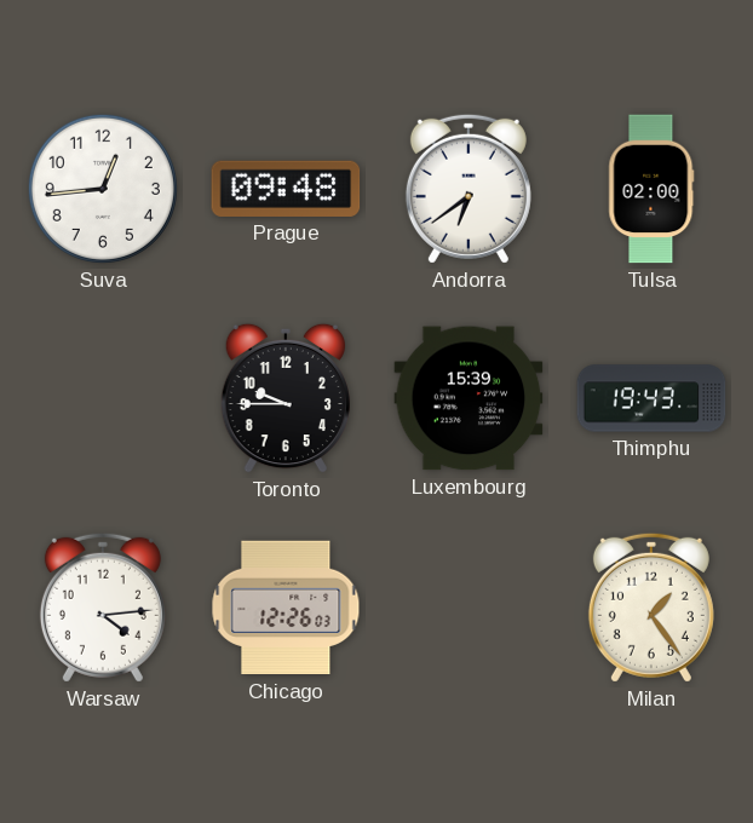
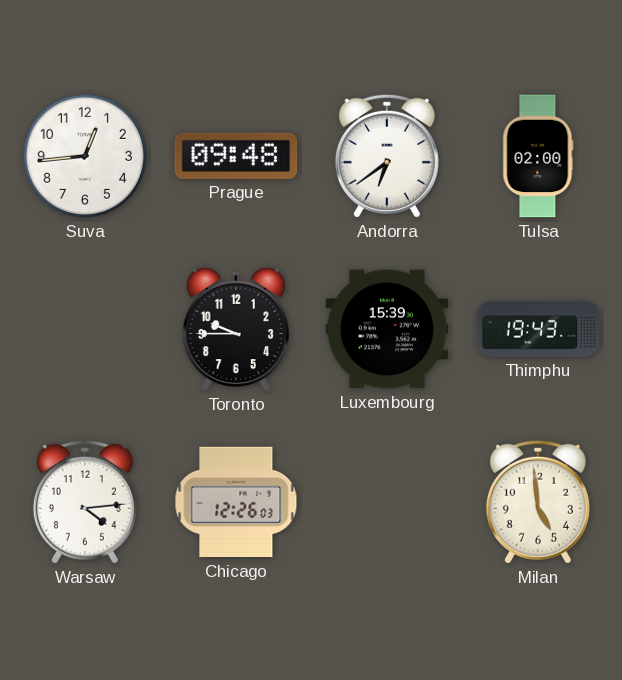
Milan: 1:24 -> 4:59 (538, 502)
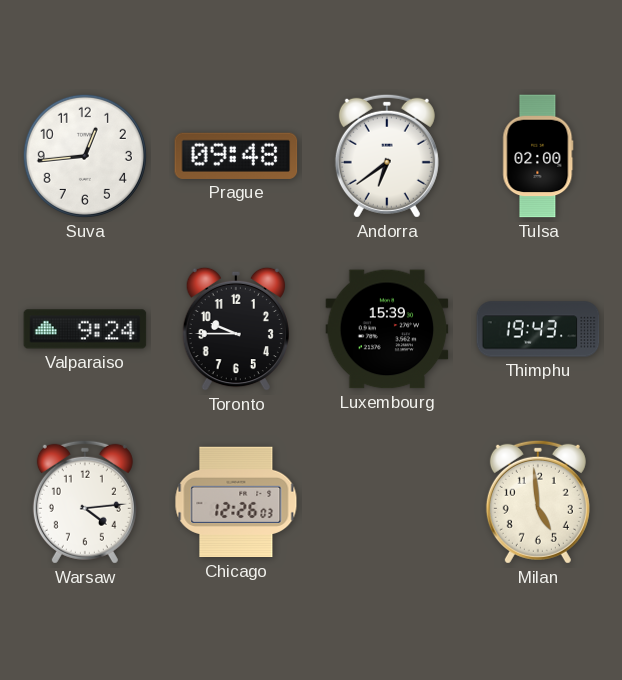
Valparaiso: none -> 9:24 (85, 329)
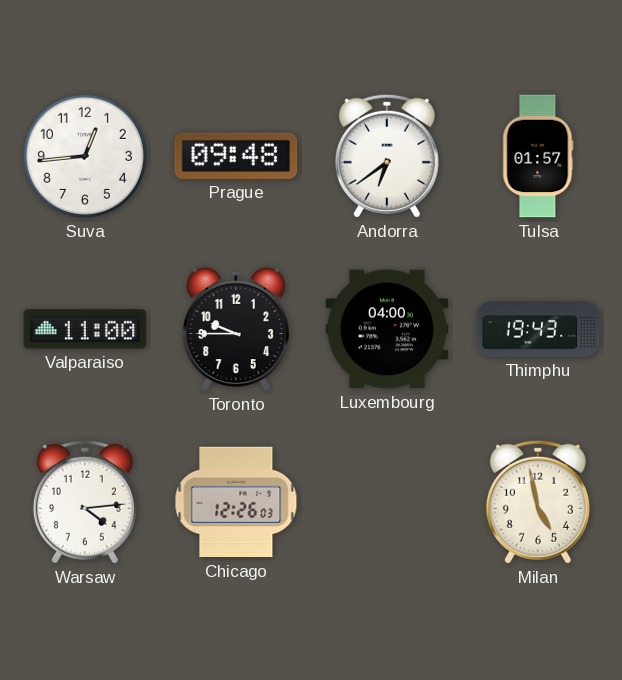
Tulsa: 02:00 -> 01:57 (538, 156)
Valparaiso: 9:24 -> 11:00 (85, 329)
Luxembourg: 15:39 -> 04:00 (387, 329)
Milan: 4:59 -> 4:58 (538, 502)
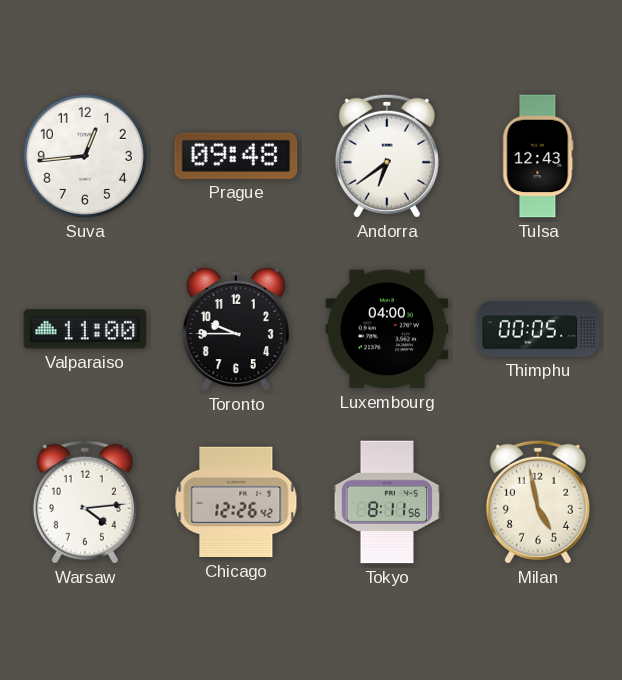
Tulsa: 01:57 -> 12:43 (538, 156)
Thimphu: 19:43 -> 00:05 (538, 329)
Chicago: 12:26:03 -> 12:26:42 (236, 502)
Tokyo: none -> 8:11 (386, 502)
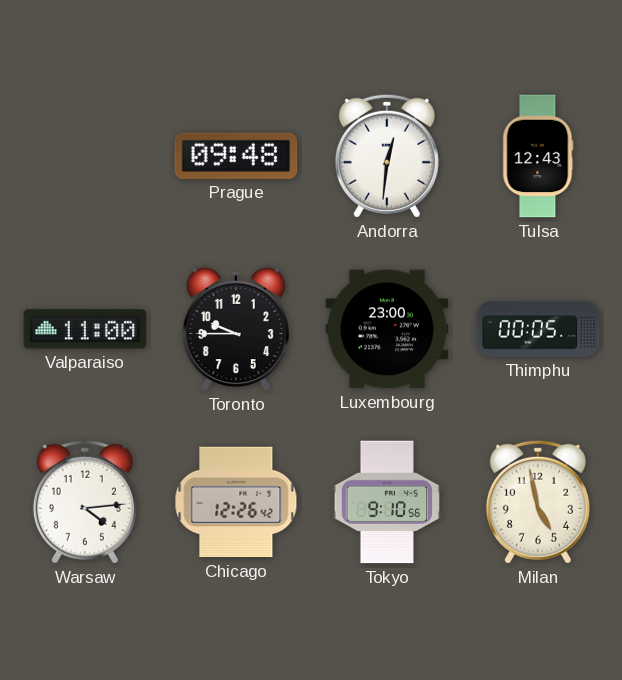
Suva: 12:44 -> none (85, 156)
Andorra: 6:39 -> 12:31 (387, 156)
Luxembourg: 04:00 -> 23:00 (387, 329)
Tokyo: 8:11 -> 9:10 (386, 502)
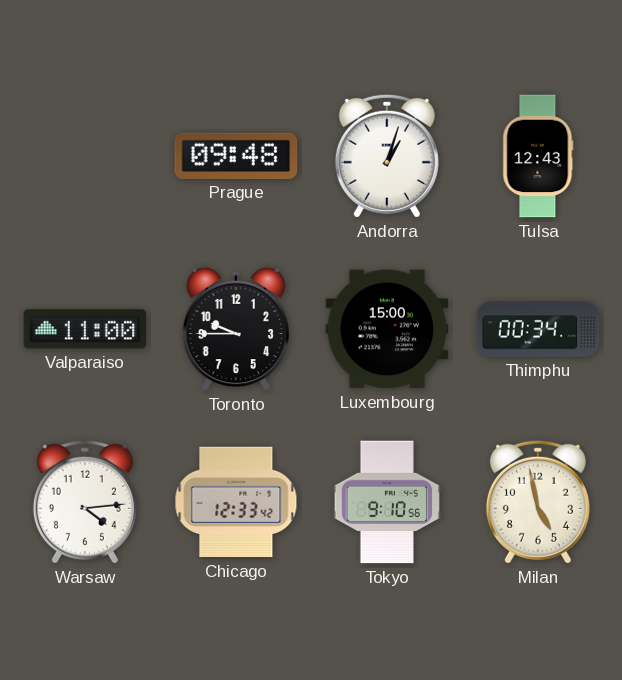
Andorra: 12:31 -> 1:03 (387, 156)
Luxembourg: 23:00 -> 15:00 (387, 329)
Thimphu: 00:05 -> 00:34 (538, 329)
Chicago: 12:26 -> 12:33 (236, 502)
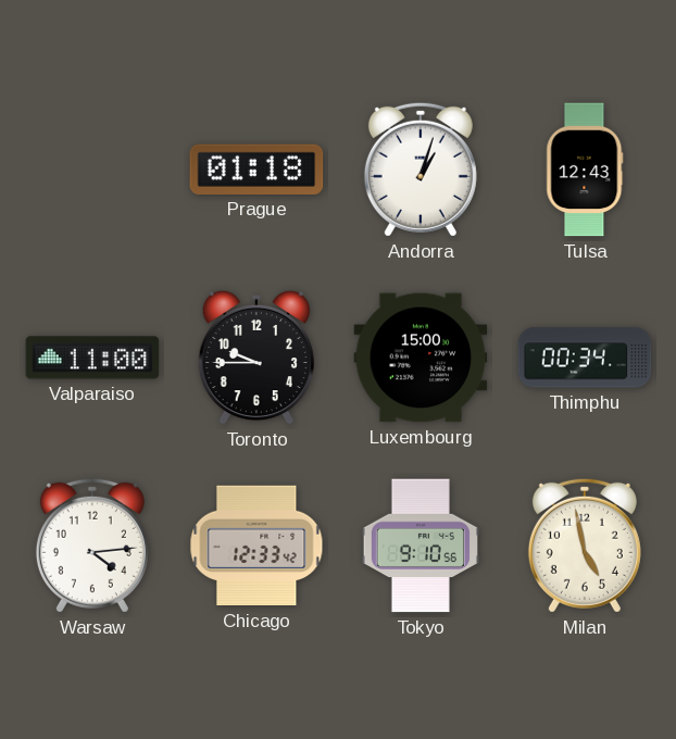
Prague: 09:48 -> 01:18 (256, 170)
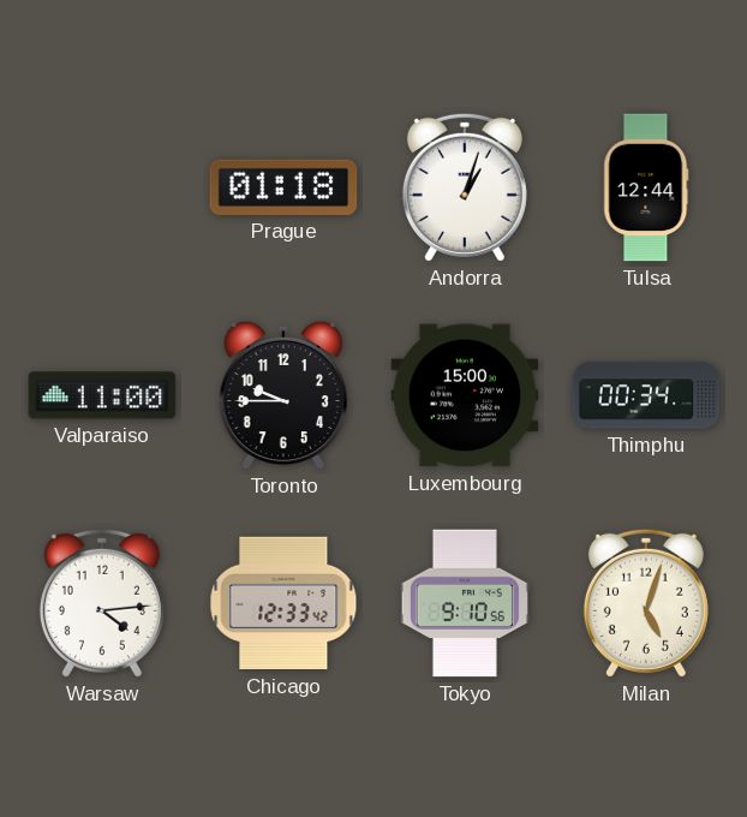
Tulsa: 12:43 -> 12:44 (646, 187)
Milan: 4:58 -> 5:03 (646, 603)
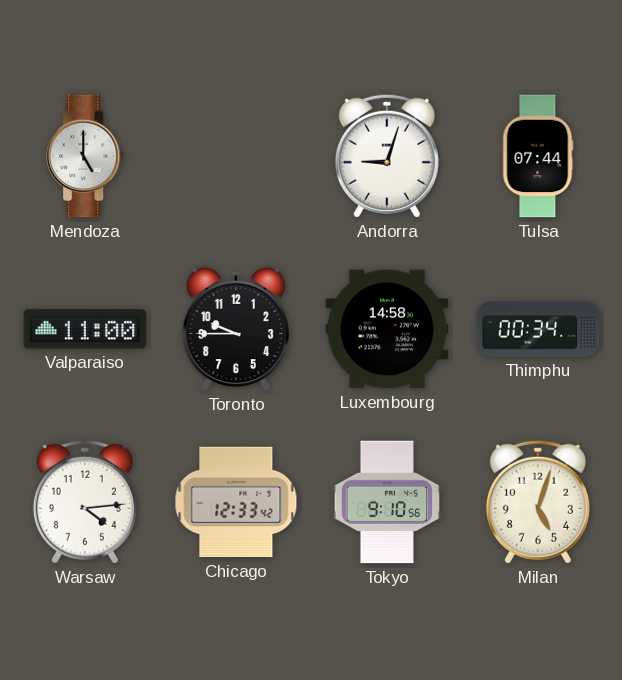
Mendoza: none -> 5:00 (86, 156)
Prague: 01:18 -> none (283, 187)
Andorra: 1:03 -> 9:03 (387, 156)
Tulsa: 12:44 -> 07:44 (538, 156)
Luxembourg: 15:00 -> 14:58 (387, 329)
